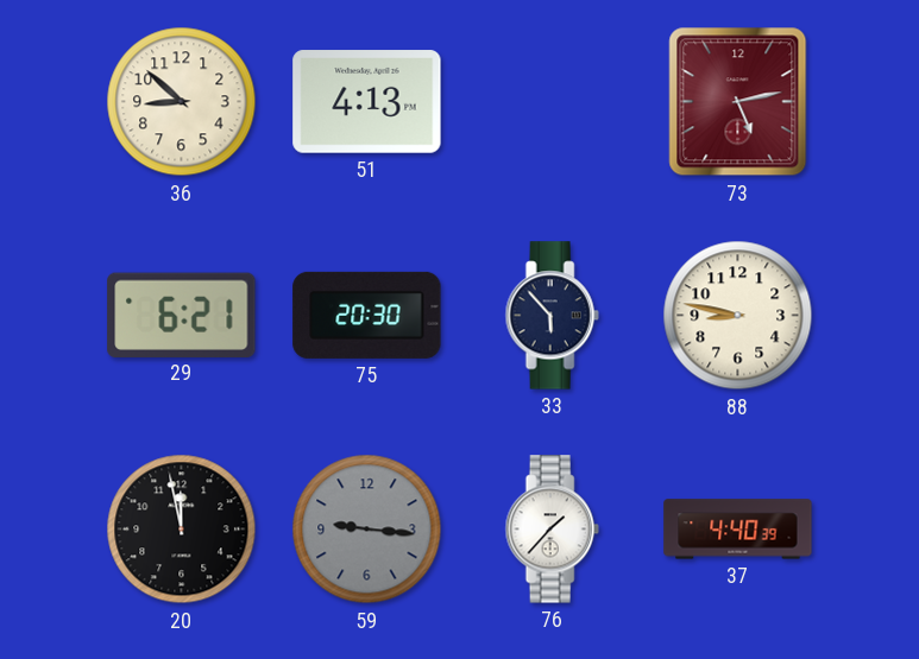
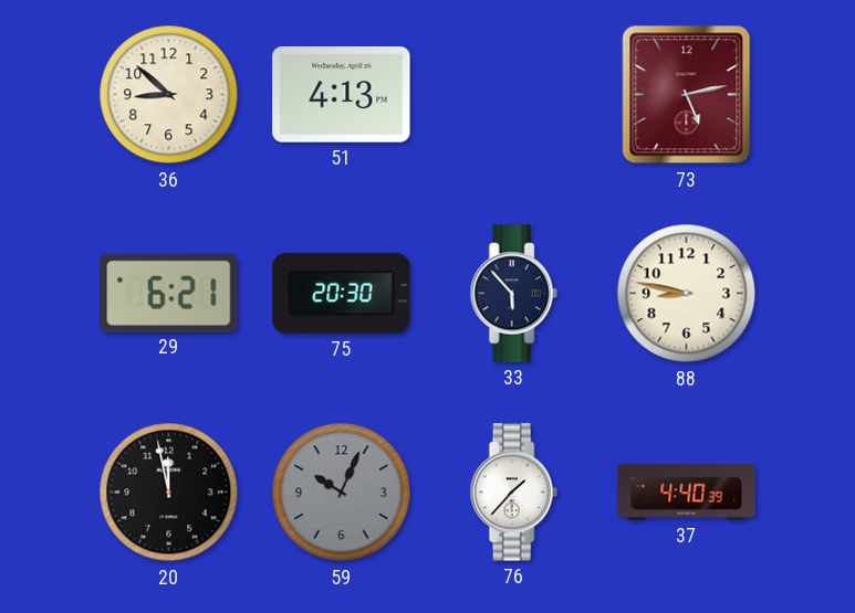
59: 9:16 -> 10:04 (342, 493)
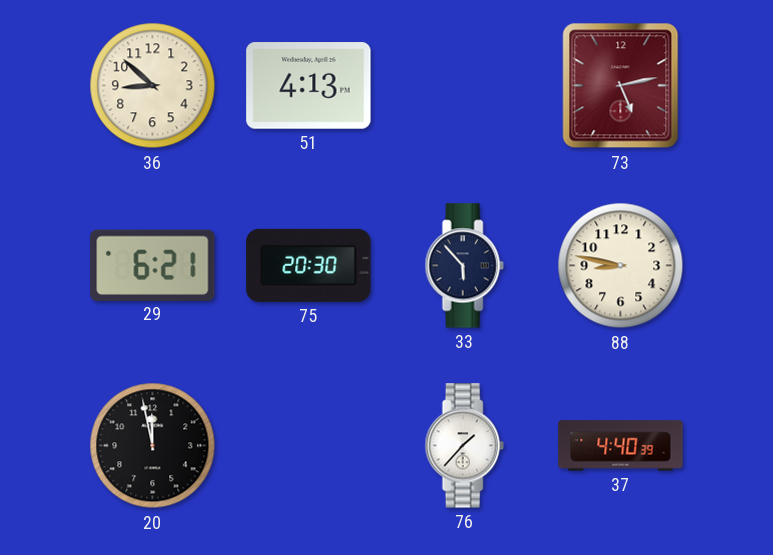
59: 10:04 -> none (342, 493)
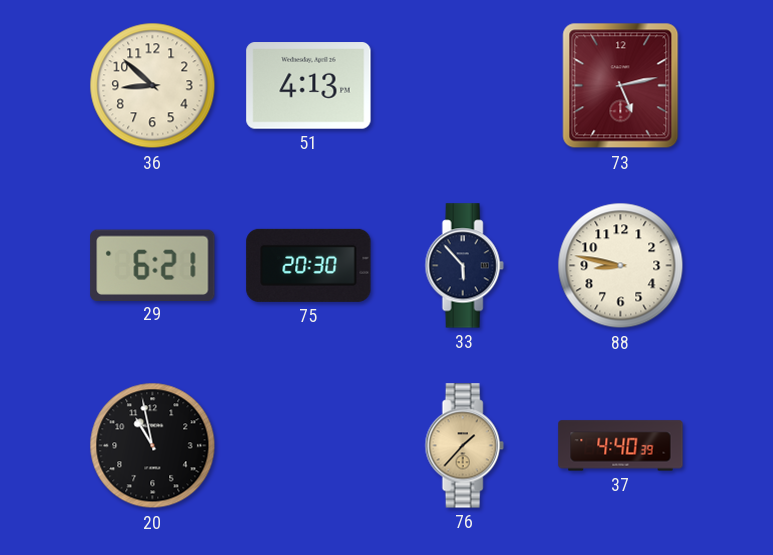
20: 11:58 -> 10:58 (153, 446)
76 dial: white -> champagne (464, 446)
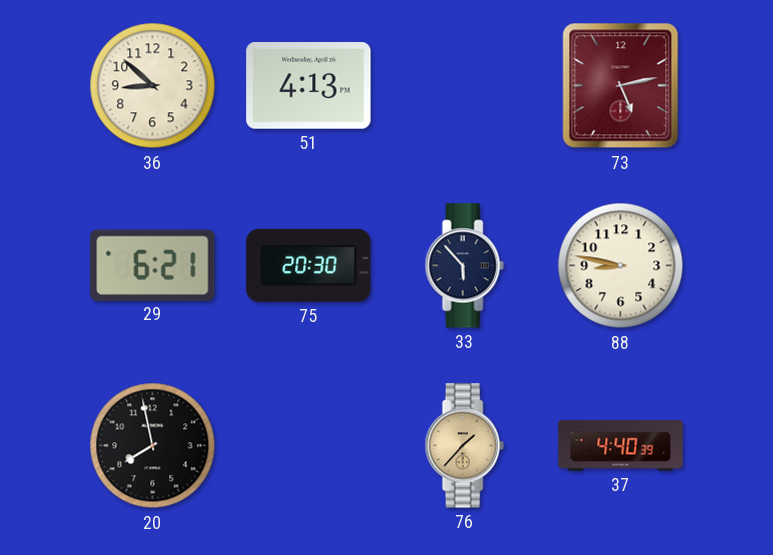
20: 10:58 -> 7:58 (153, 446)
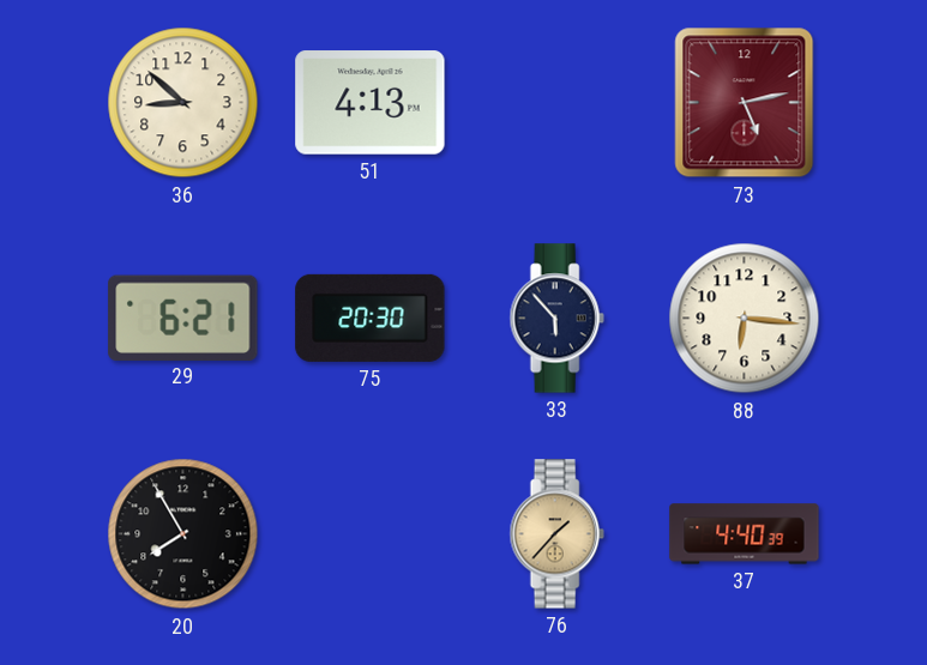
88: 8:47 -> 6:16 (745, 319)
20: 7:58 -> 7:55 (183, 534)
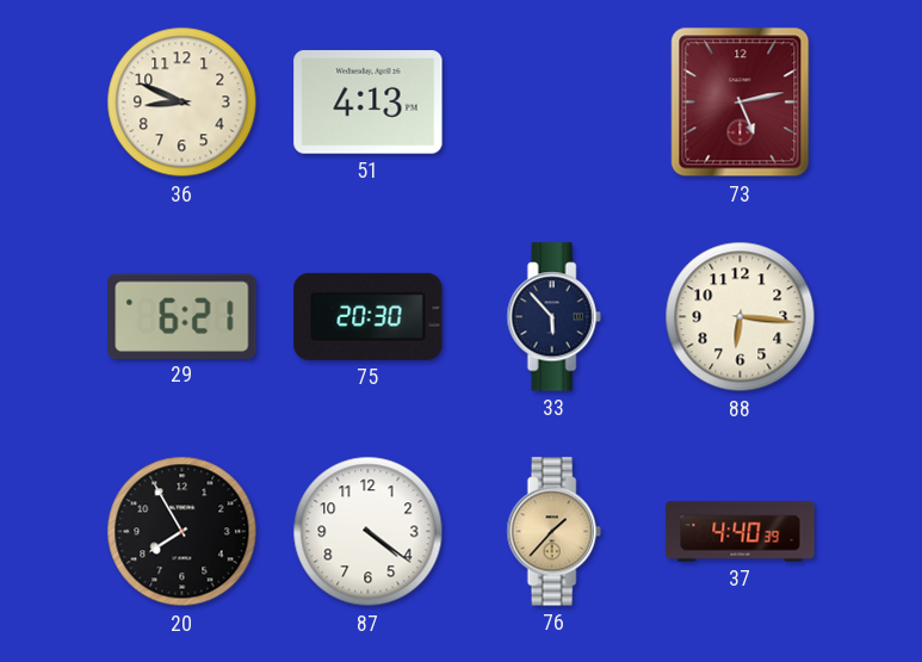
36: 8:52 -> 8:49 (182, 103)
87: none -> 4:21 (369, 532)
